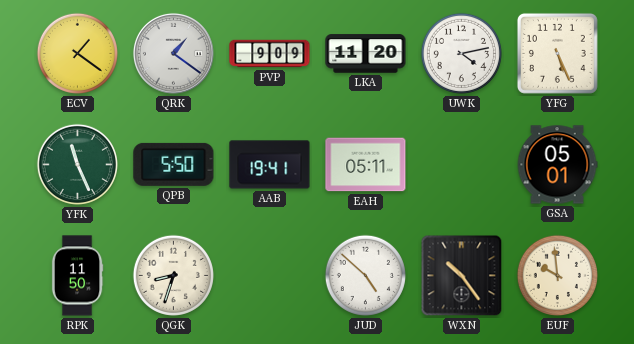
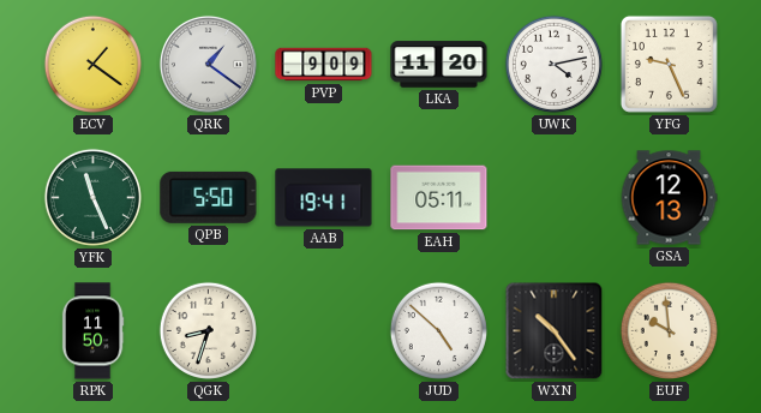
YFG: 5:26 -> 9:26 (669, 64)
GSA: 05:01 -> 12:13 (669, 198)
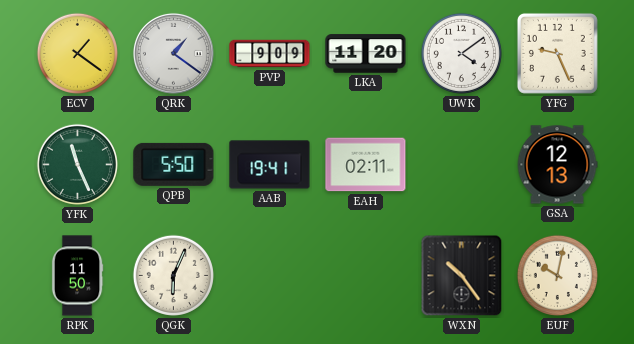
UWK: 4:13 -> 4:09 (461, 53)
EAH: 05:11 -> 02:11 (366, 165)
QGK: 8:33 -> 6:04 (173, 275)
JUD: 4:52 -> none (438, 330)
EUF: 9:59 -> 10:02 (557, 275)
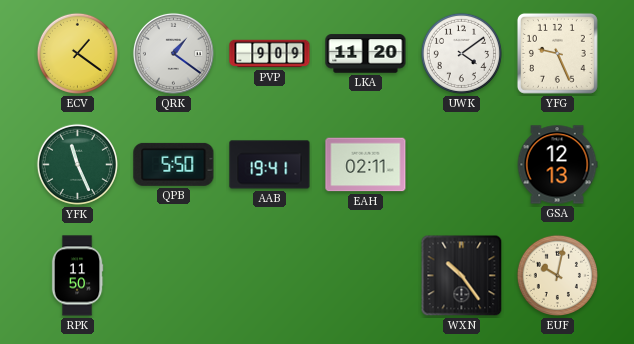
QGK: 6:04 -> none (173, 275)
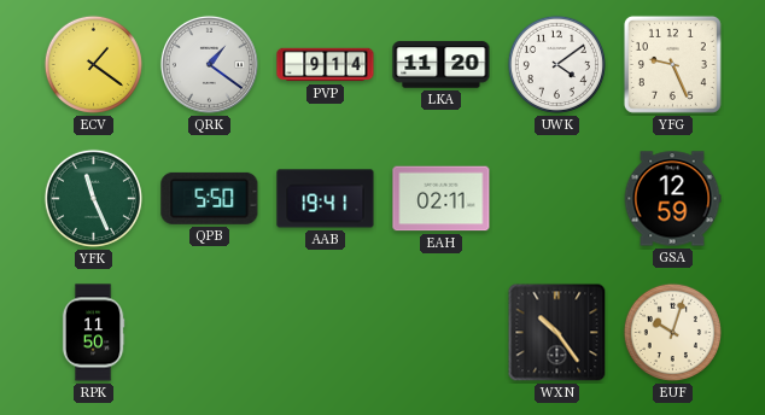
PVP: 9:09 -> 9:14 (326, 65)
GSA: 12:13 -> 12:59 (672, 199)
EUF: 10:02 -> 10:03 (672, 332)
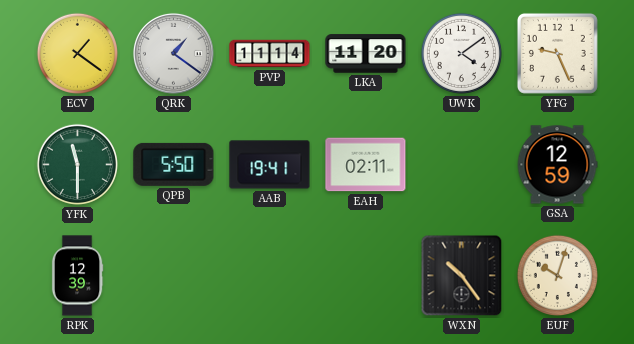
PVP: 9:14 -> 11:14 (270, 54)
YFK: 11:26 -> 11:30 (77, 164)
RPK: 11:50 -> 12:39 (77, 276)
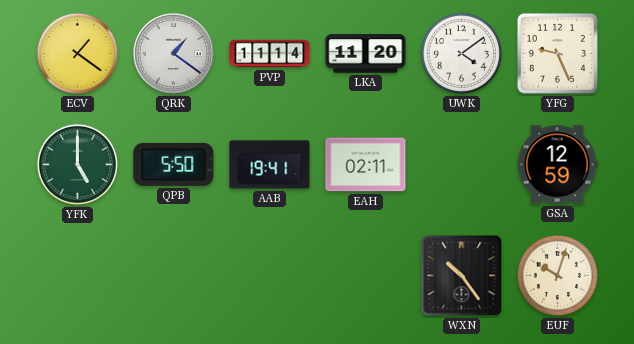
YFK: 11:30 -> 5:00 (77, 164)
RPK: 12:39 -> none (77, 276)
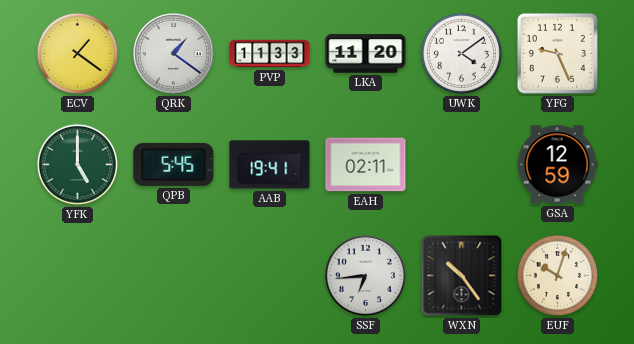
PVP: 11:14 -> 11:33 (270, 54)
QPB: 5:50 -> 5:45 (174, 164)
SSF: none -> 6:44 (365, 275)
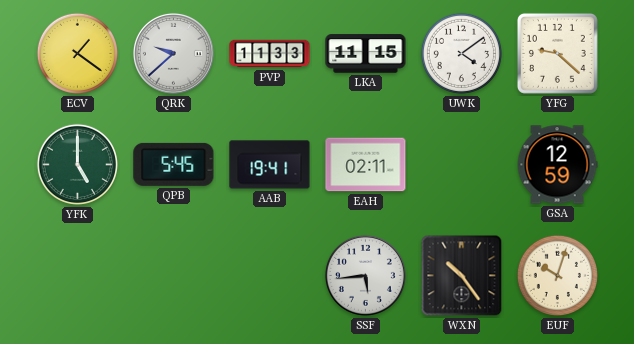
QRK: 1:21 -> 9:38 (173, 53)
LKA: 11:20 -> 11:15 (366, 54)
YFG: 9:26 -> 9:22 (557, 53)
SSF: 6:44 -> 5:44 (365, 275)
